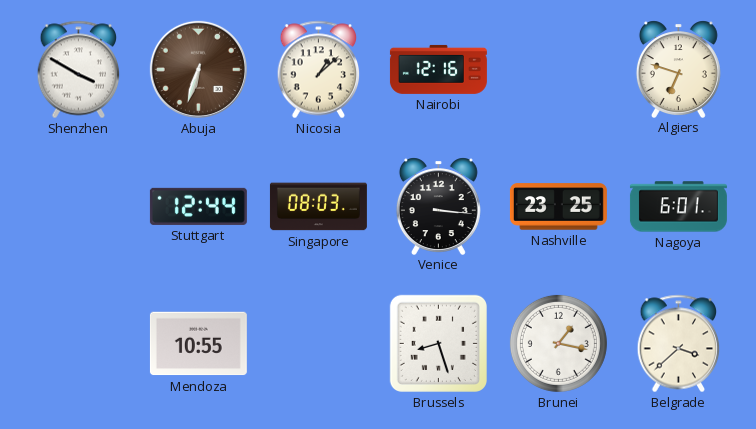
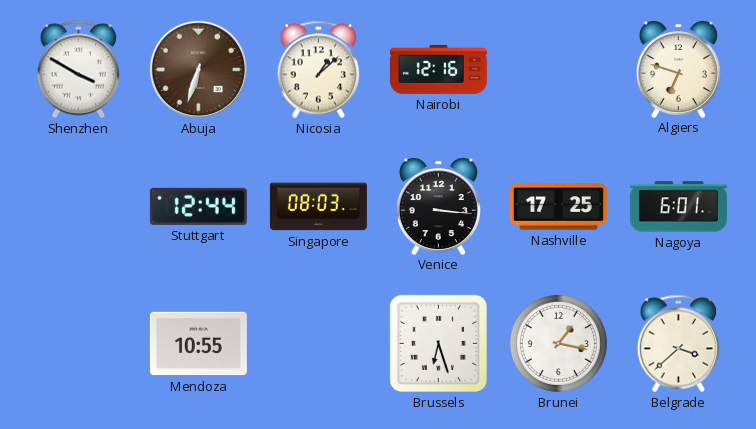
Nashville: 23:25 -> 17:25 (558, 207)
Brussels: 8:27 -> 6:27 (438, 343)
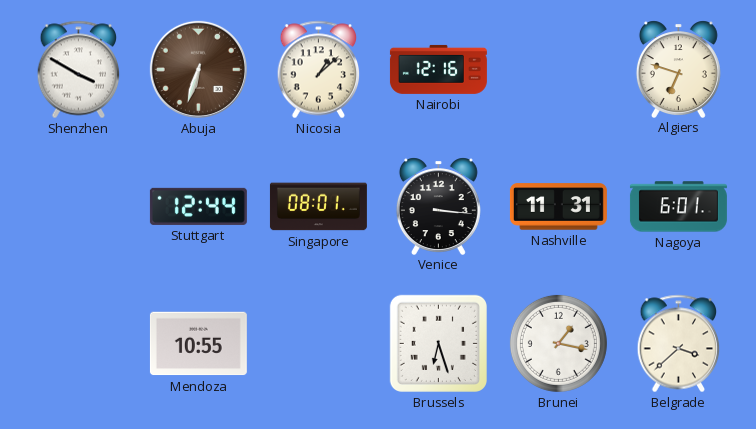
Singapore: 08:03 -> 08:01 (318, 207)
Nashville: 17:25 -> 11:31 (558, 207)
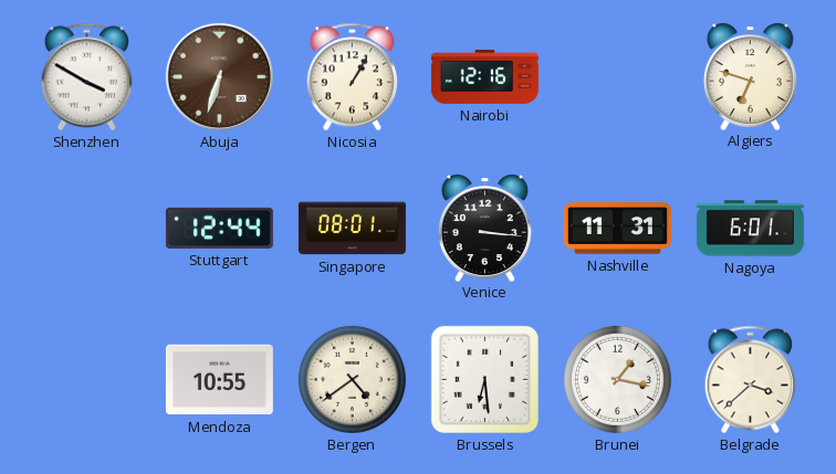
Nicosia: 1:08 -> 1:05 (353, 77)
Bergen: none -> 4:39 (352, 379)
Brussels: 6:27 -> 6:29 (484, 379)
